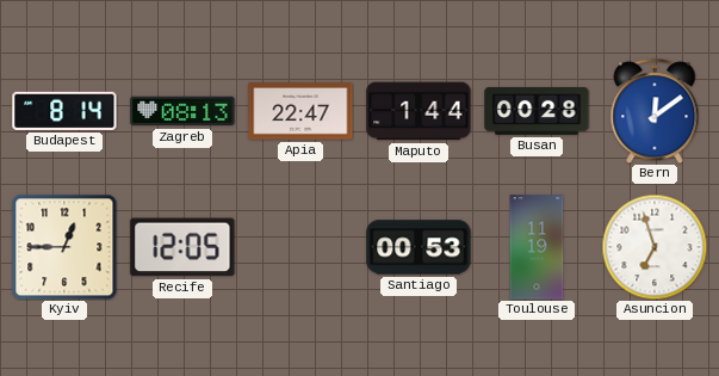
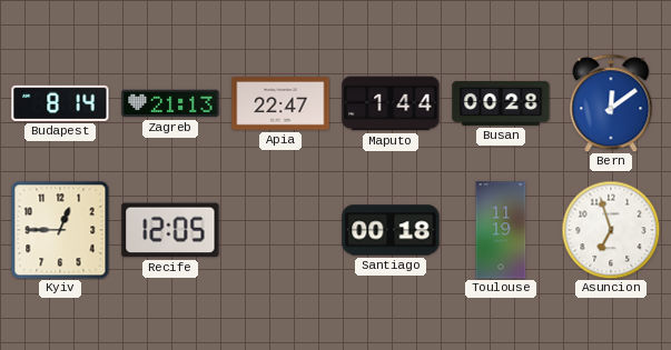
Zagreb: 08:13 -> 21:13 (170, 103)
Santiago: 00:53 -> 00:18 (391, 230)
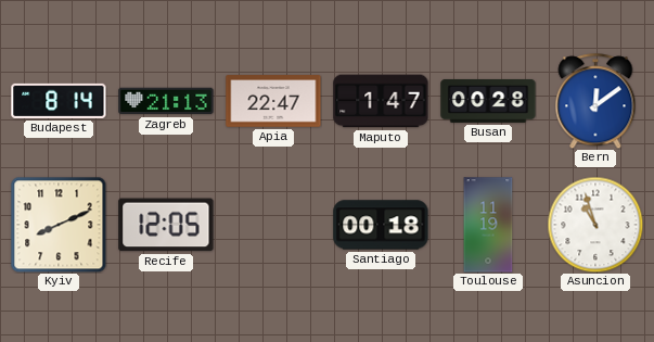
Maputo: 1:44 -> 1:47 (381, 101)
Kyiv: 12:45 -> 8:11 (59, 225)
Asuncion: 6:57 -> 10:57 (595, 225)
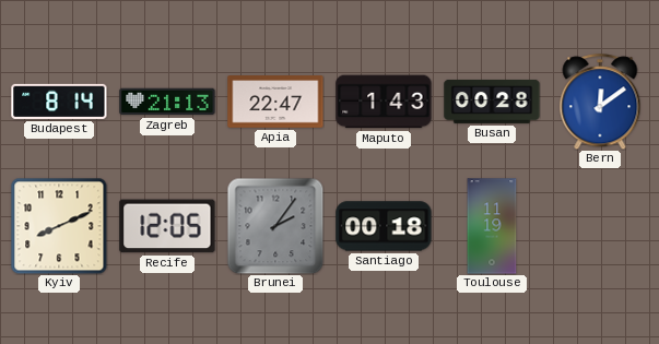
Maputo: 1:47 -> 1:43 (384, 102)
Brunei: none -> 2:06 (275, 226)
Asuncion: 10:57 -> none (595, 225)
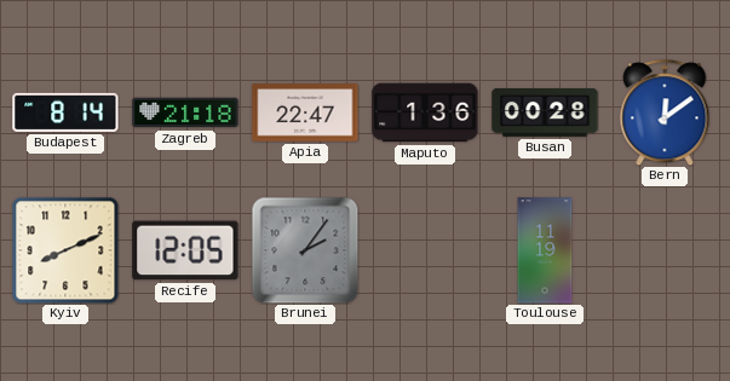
Zagreb: 21:13 -> 21:18 (185, 112)
Maputo: 1:43 -> 1:36 (425, 112)
Santiago: 00:18 -> none (384, 226)
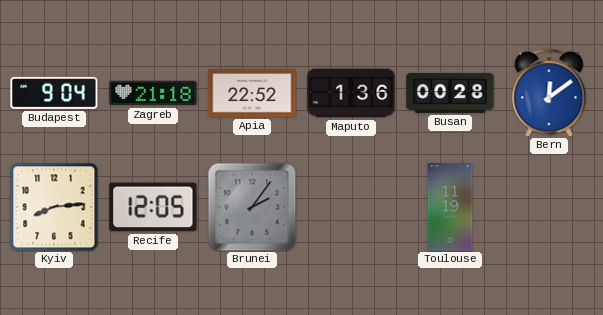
Budapest: 8:14 -> 9:04 (54, 93)
Apia: 22:47 -> 22:52 (252, 93)
Kyiv: 8:11 -> 8:14 (54, 207)
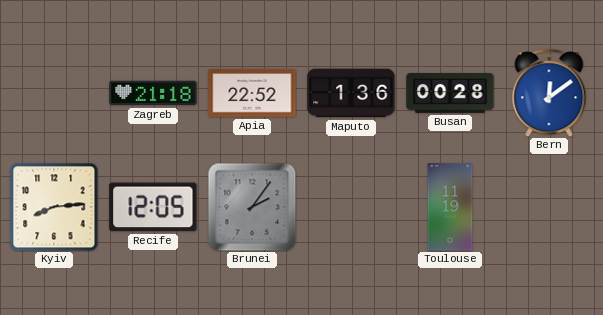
Budapest: 9:04 -> none (54, 93)
